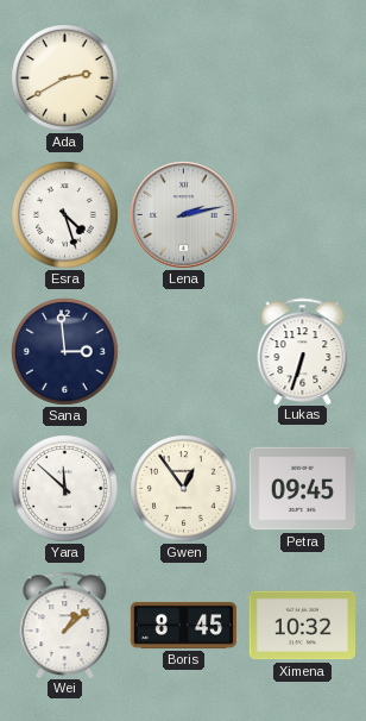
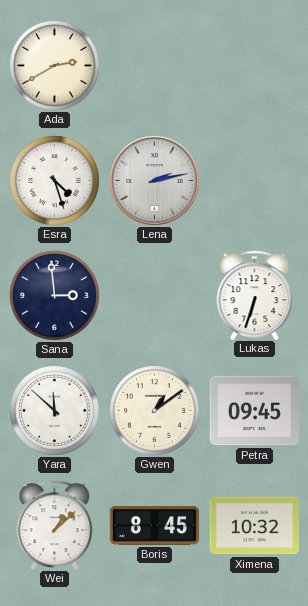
Gwen: 12:54 -> 1:09 (155, 411)
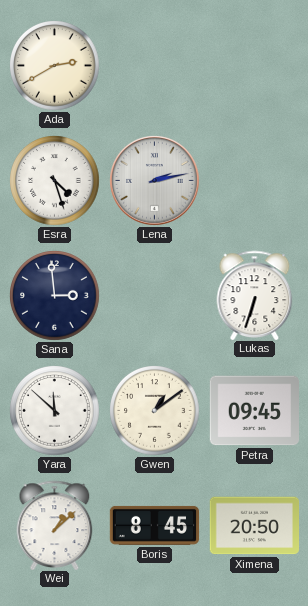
Ximena: 10:32 -> 20:50 (254, 526)
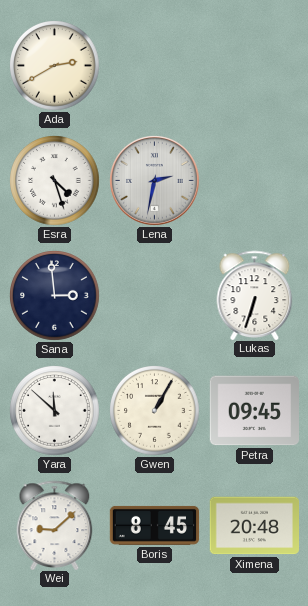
Lena: 2:13 -> 2:32 (155, 181)
Gwen: 1:09 -> 1:05 (155, 411)
Wei: 1:08 -> 9:08 (55, 525)
Ximena: 20:50 -> 20:48 (254, 526)
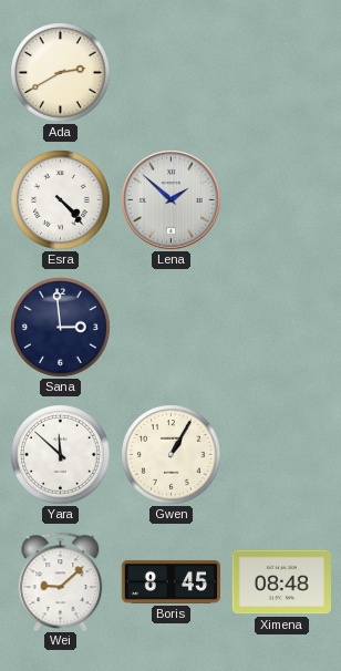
Esra: 4:27 -> 4:23 (61, 200)
Lena: 2:32 -> 1:52 (172, 200)
Lukas: 6:33 -> none (255, 295)
Petra: 09:45 -> none (254, 411)
Ximena: 20:48 -> 08:48 (281, 582)
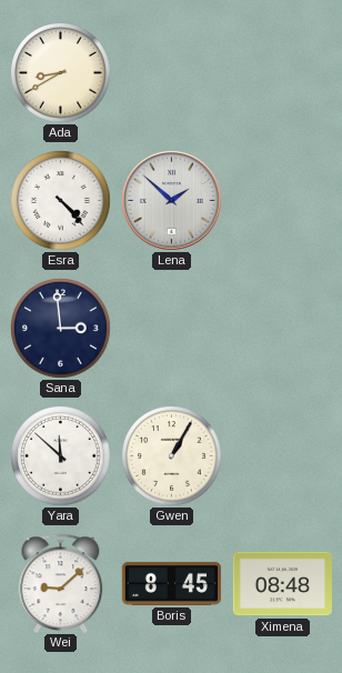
Ada: 2:40 -> 8:40 (61, 73)
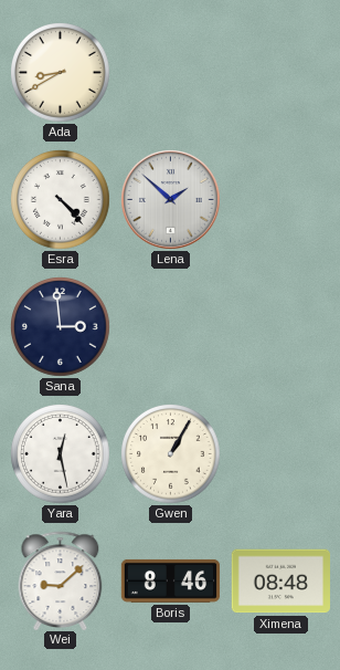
Yara: 11:52 -> 12:28 (61, 454)
Boris: 8:45 -> 8:46 (171, 580)
